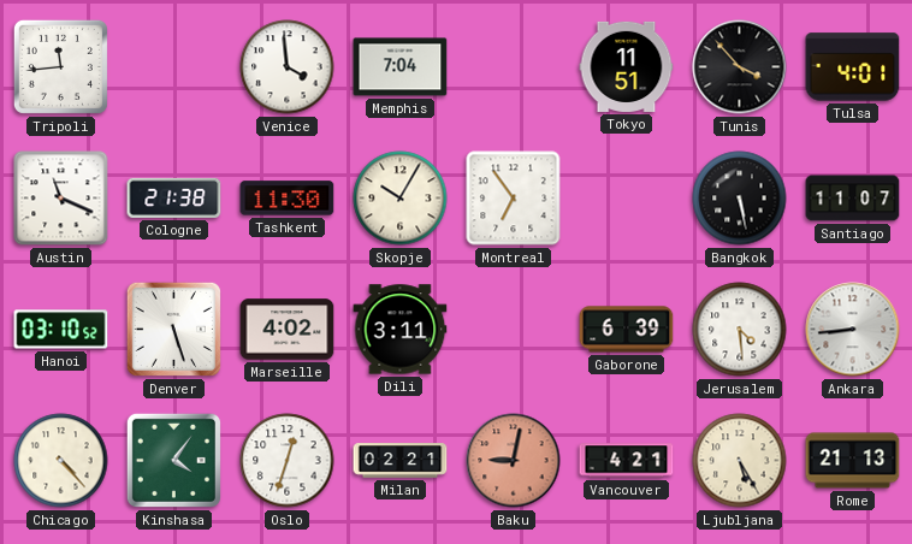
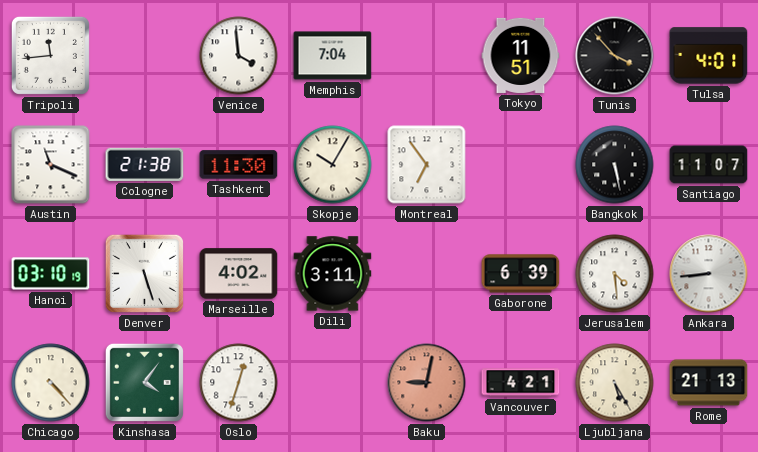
Hanoi: 03:10:52 -> 03:10:19 (51, 274)
Milan: 02:21 -> none (401, 461)
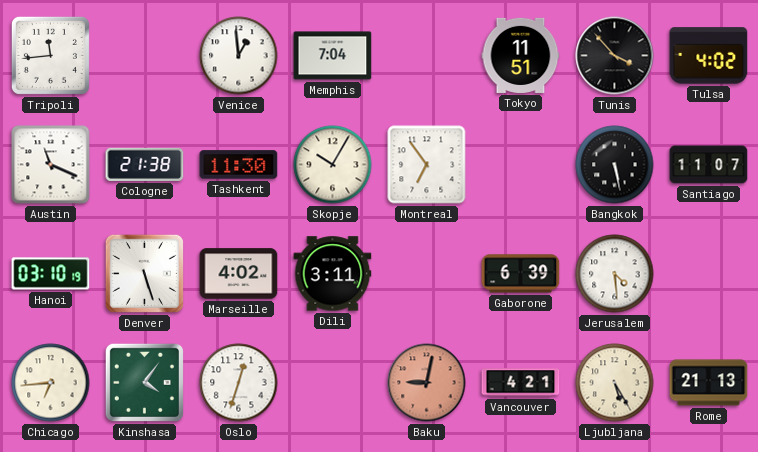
Venice: 3:59 -> 12:59 (239, 56)
Tulsa: 4:01 -> 4:02 (709, 56)
Ankara: 8:44 -> none (709, 274)
Chicago: 4:23 -> 6:44 (51, 383)
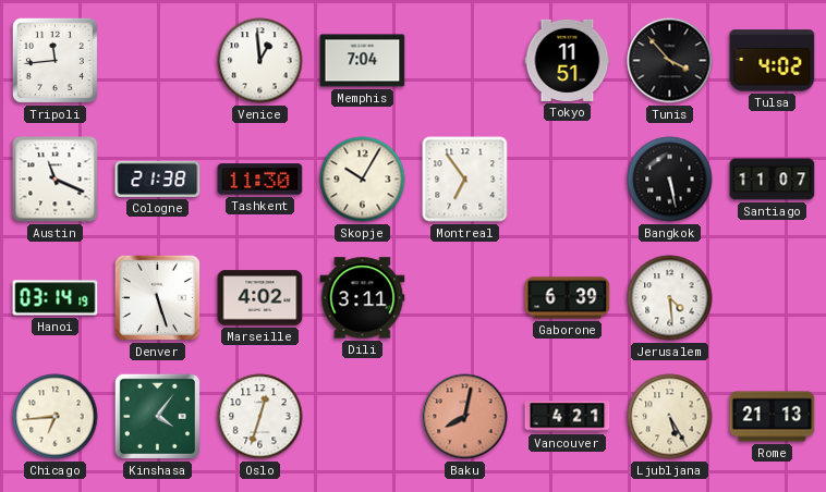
Hanoi: 03:10 -> 03:14 (56, 298)
Baku: 9:02 -> 8:02 (465, 417)
